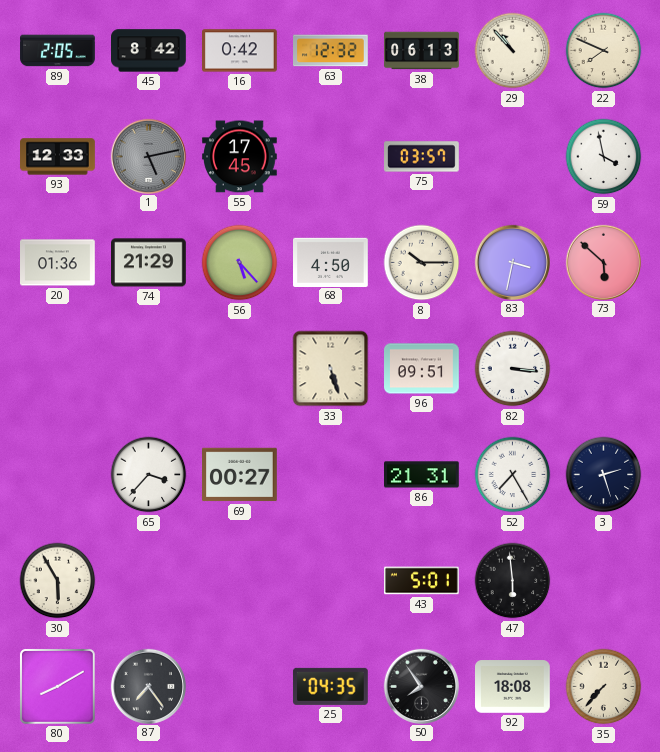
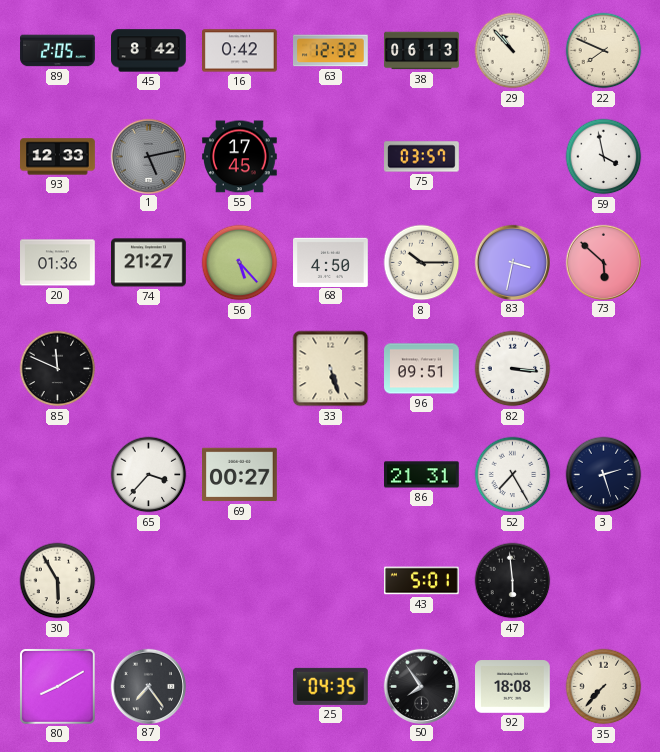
74: 21:29 -> 21:27 (149, 263)
85: none -> 11:49 (58, 369)
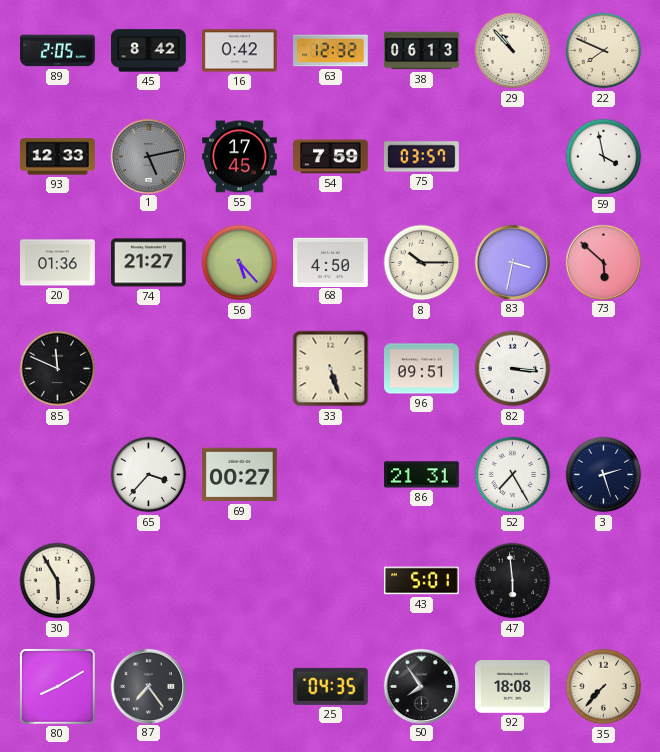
54: none -> 7:59 (331, 157)
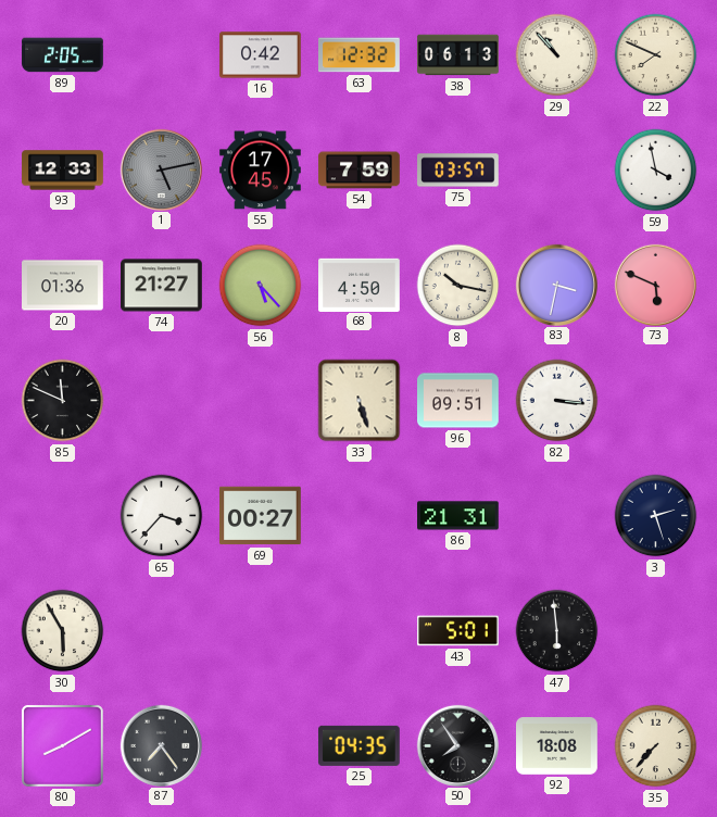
45: 8:42 -> none (149, 51)
8: 10:15 -> 10:17 (458, 286)
73: 5:52 -> 5:49 (655, 285)
52: 7:25 -> none (513, 475)
